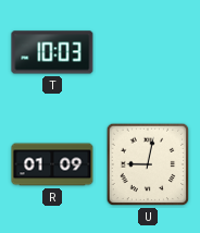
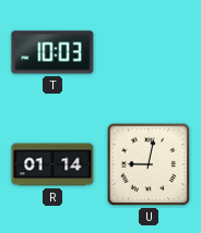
R: 01:09 -> 01:14 (52, 164)
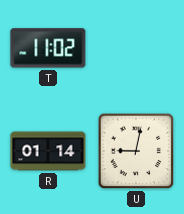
T: 10:03 -> 11:02 (48, 48)
